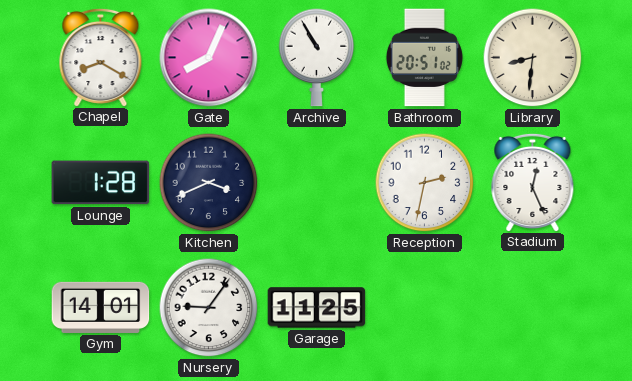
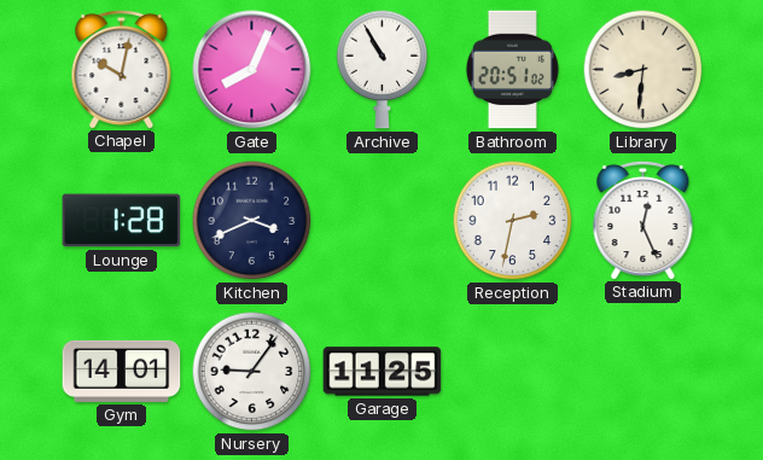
Chapel: 8:20 -> 10:02 (122, 69)
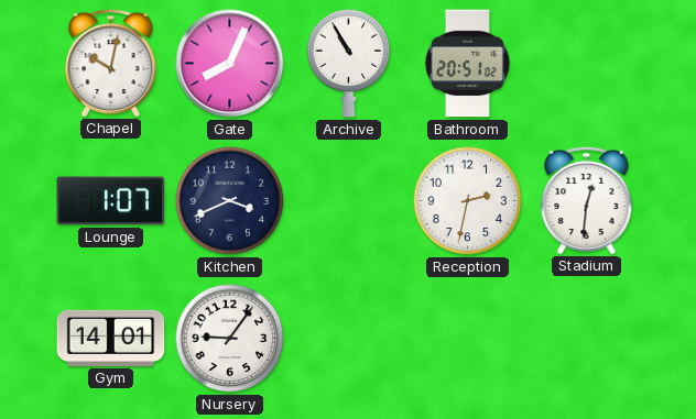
Library: 8:31 -> none (643, 70)
Lounge: 1:28 -> 1:07 (111, 201)
Stadium: 12:26 -> 12:31 (587, 200)
Garage: 11:25 -> none (383, 372)
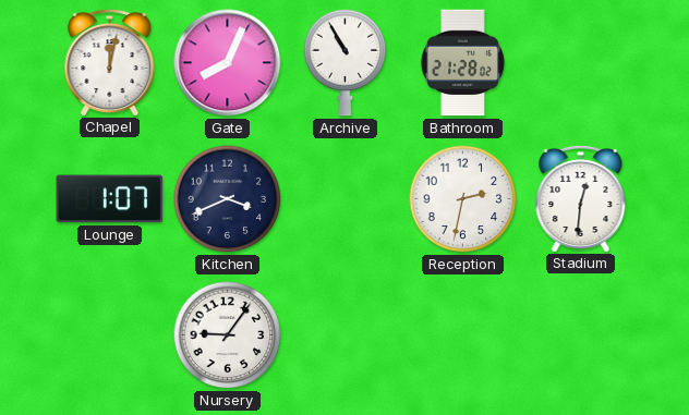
Chapel: 10:02 -> 12:02 (110, 62)
Bathroom: 20:51 -> 21:28 (462, 63)
Gym: 14:01 -> none (111, 338)
